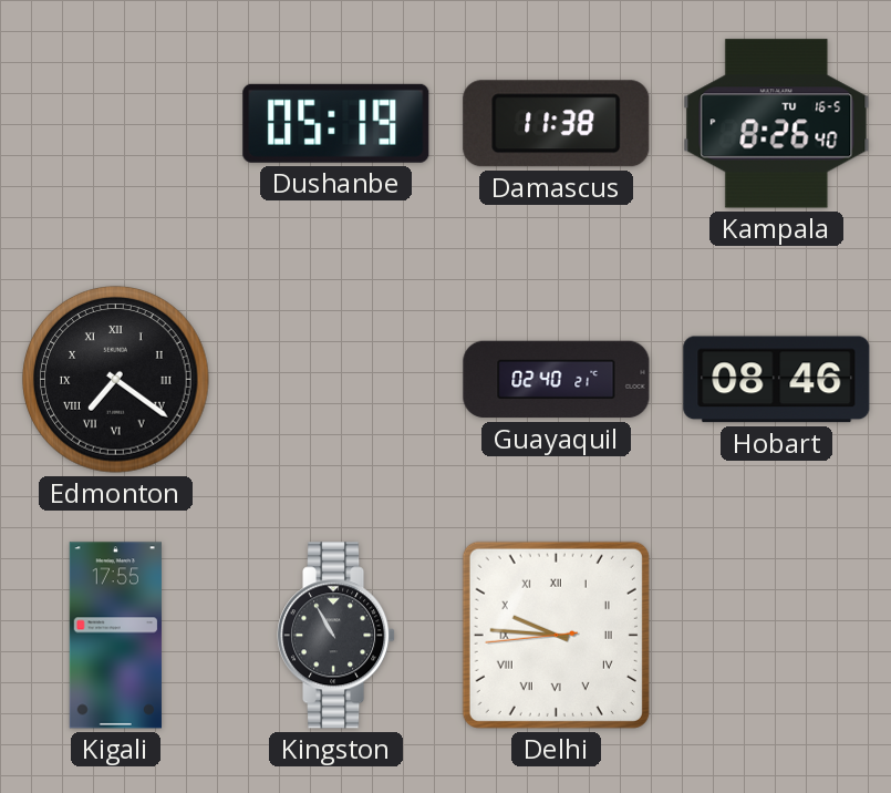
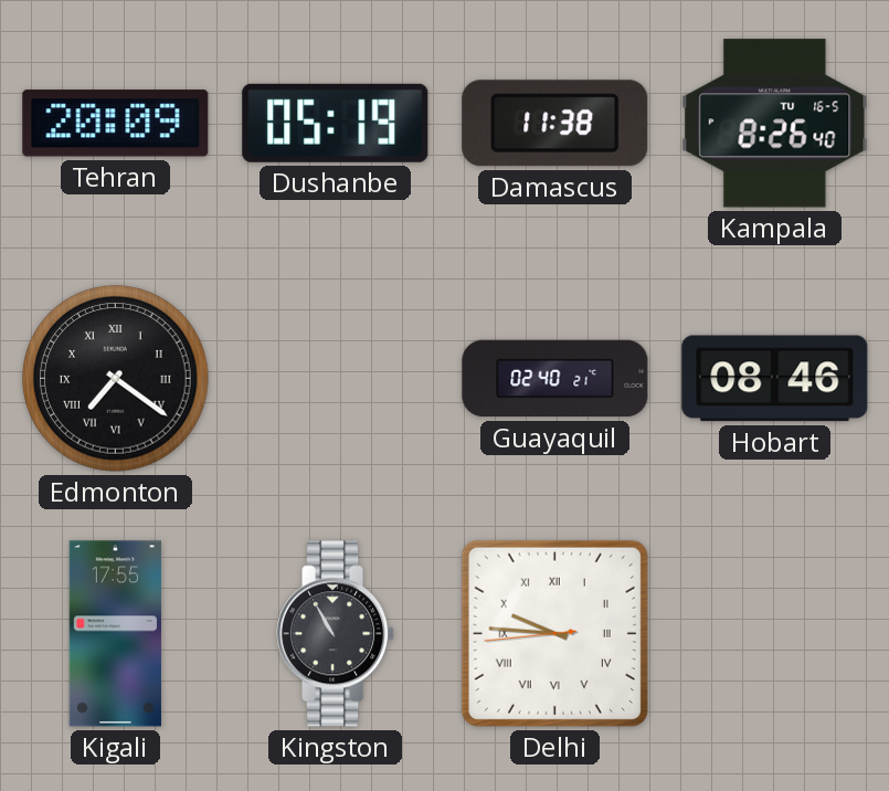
Tehran: none -> 20:09 (116, 124)
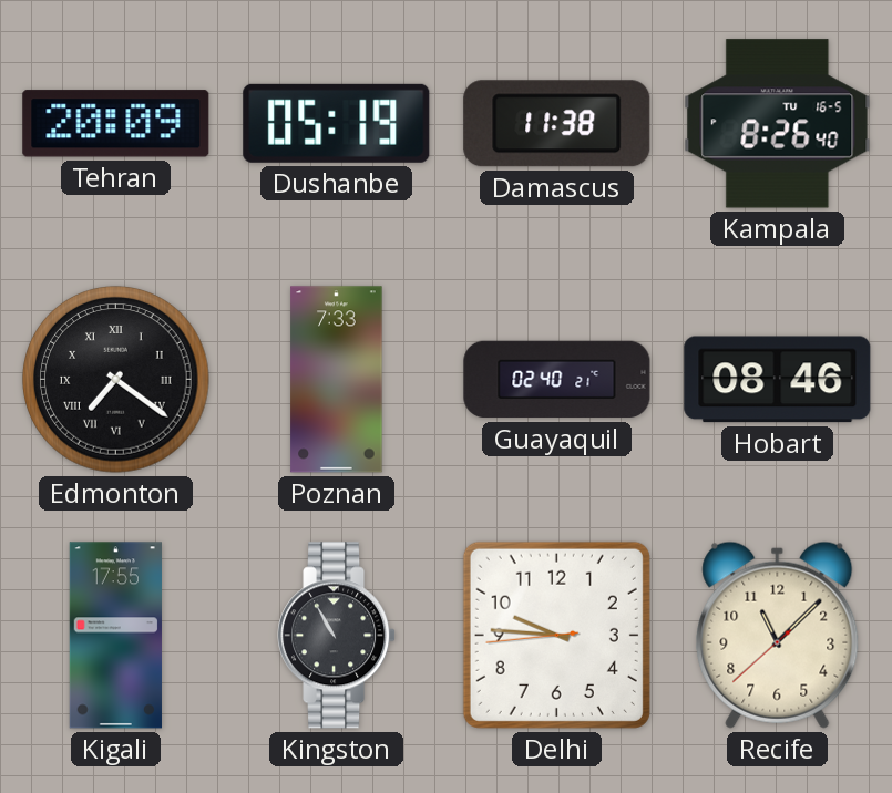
Poznan: none -> 7:33 (337, 380)
Delhi numerals: Roman -> Arabic (556, 635)
Recife: none -> 11:07 (778, 635)
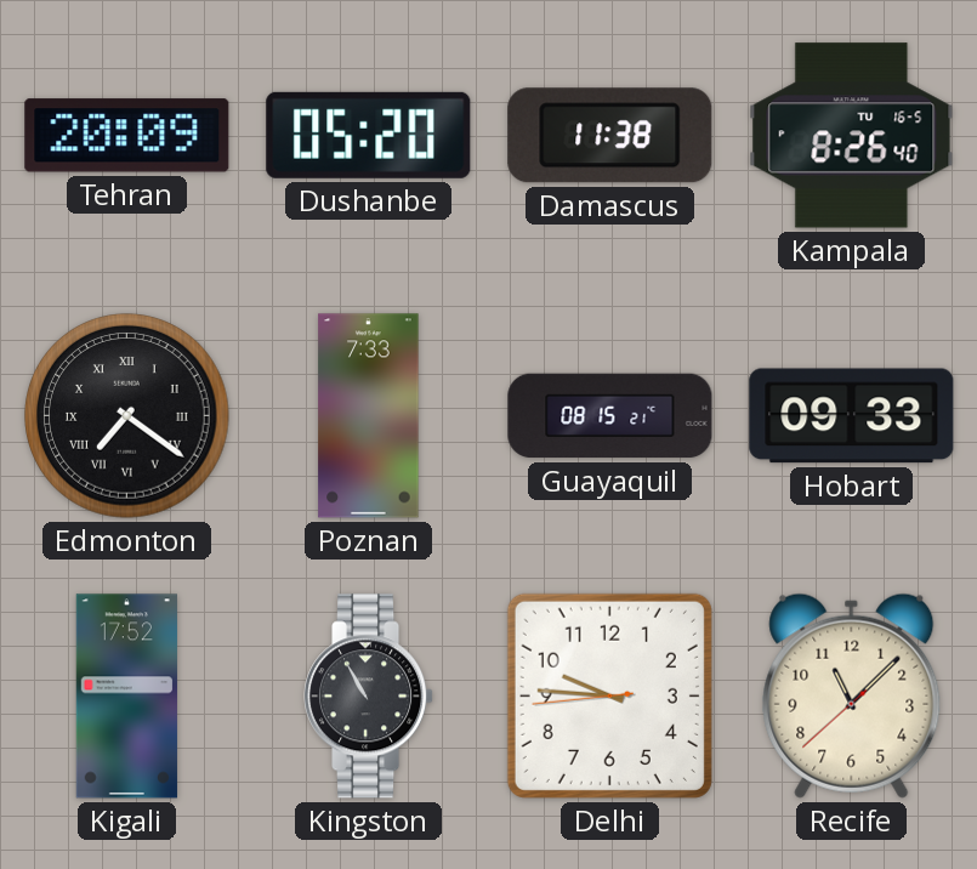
Dushanbe: 05:19 -> 05:20 (369, 135)
Guayaquil: 02:40 -> 08:15 (610, 416)
Hobart: 08:46 -> 09:33 (852, 416)
Kigali: 17:55 -> 17:52 (126, 697)
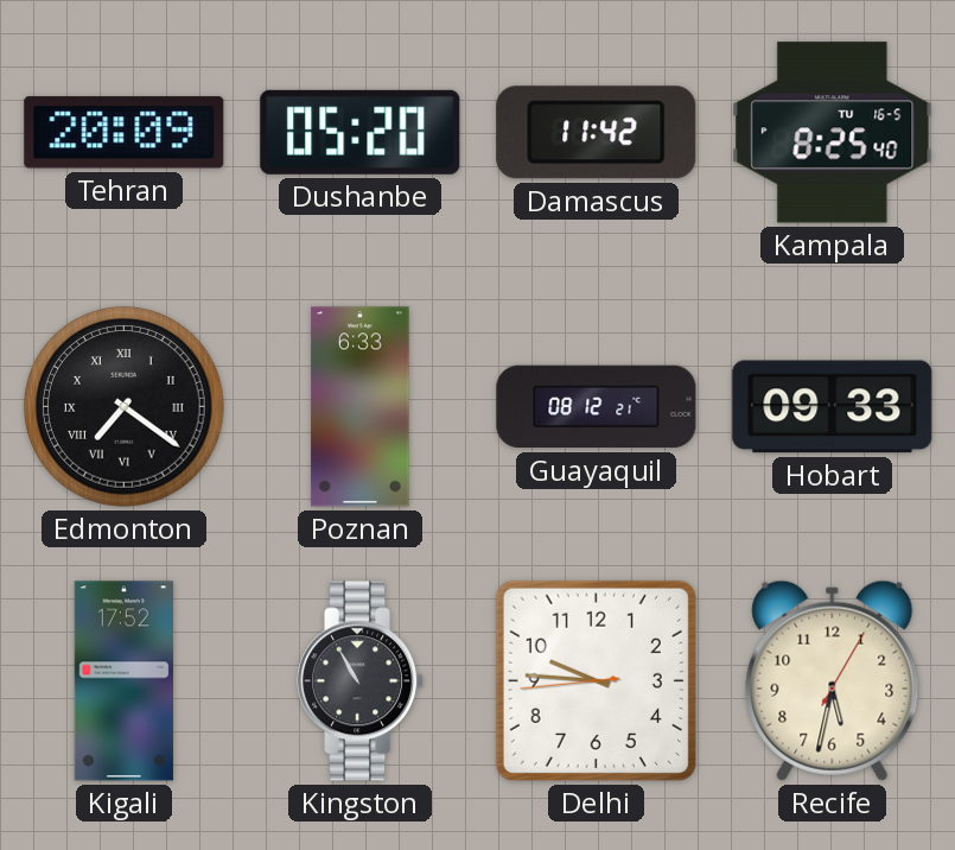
Damascus: 11:38 -> 11:42 (597, 133)
Kampala: 8:26 -> 8:25 (833, 133)
Poznan: 7:33 -> 6:33 (361, 407)
Guayaquil: 08:15 -> 08:12 (597, 407)
Recife: 11:07 -> 5:32 (833, 680)
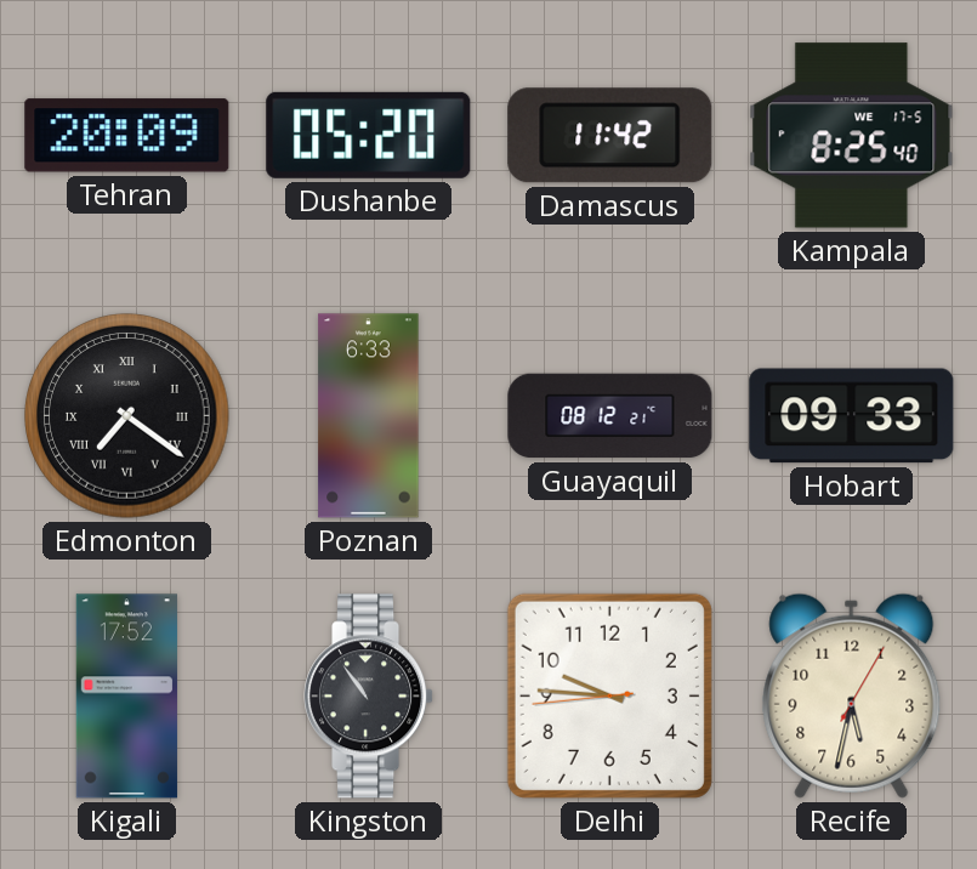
Kampala date: TU 16-5 -> WE 17-5 (852, 136)
Kingston: 10:55 -> 10:54 (370, 697)
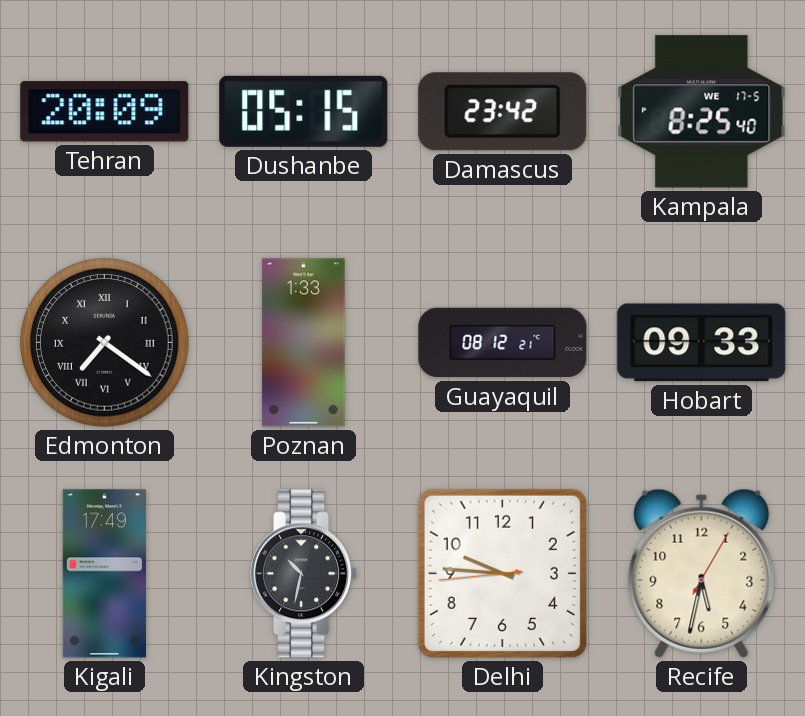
Dushanbe: 05:20 -> 05:15 (304, 111)
Damascus: 11:42 -> 23:42 (503, 112)
Poznan: 6:33 -> 1:33 (304, 343)
Kigali: 17:52 -> 17:49 (104, 574)
Kingston: 10:54 -> 10:32 (305, 574)
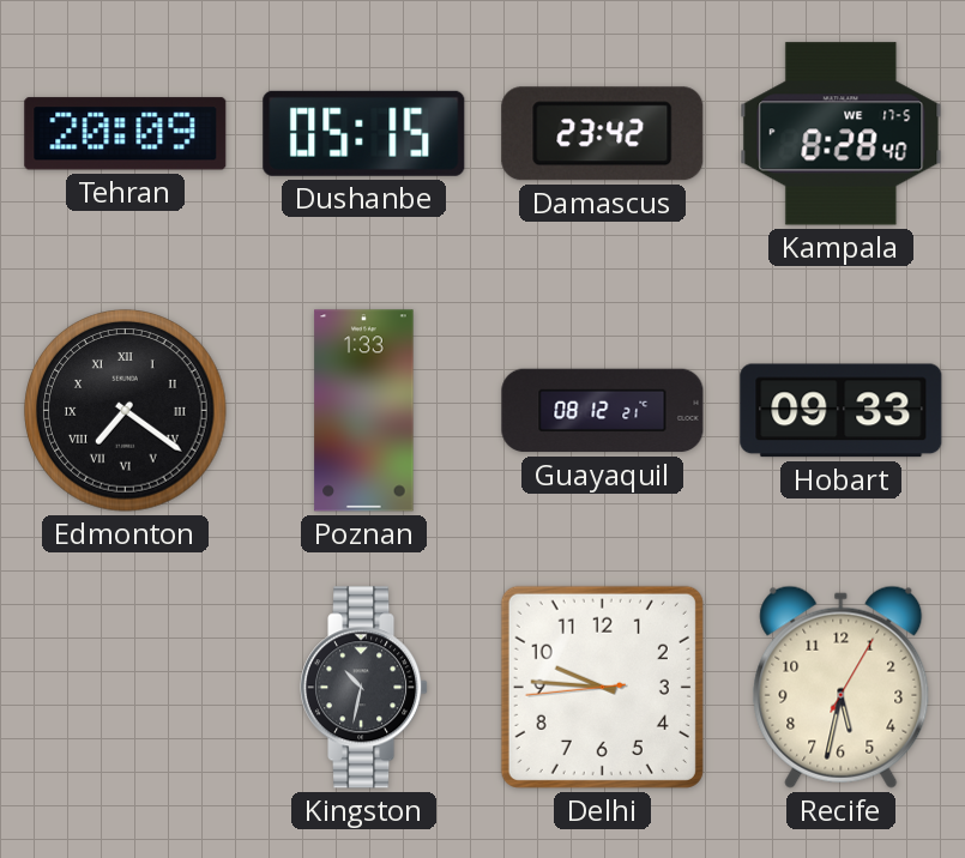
Kampala: 8:25 -> 8:28 (842, 134)
Kigali: 17:49 -> none (104, 574)
